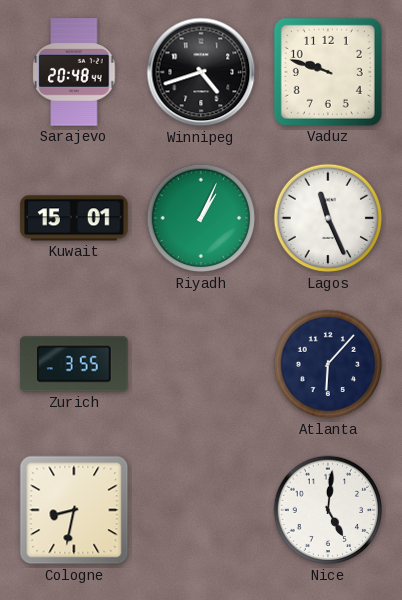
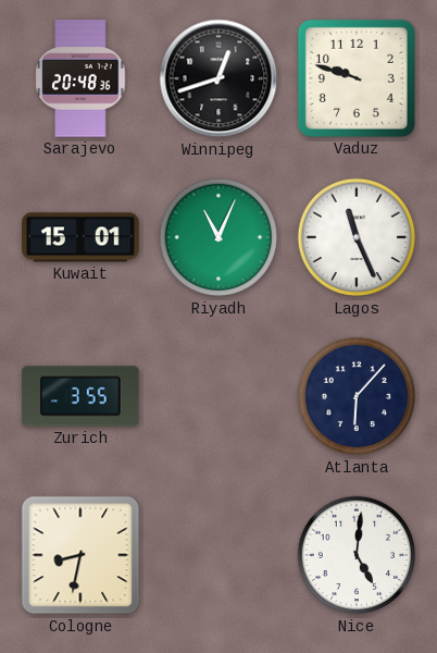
Sarajevo: 20:48:44 -> 20:48:36 (80, 78)
Winnipeg: 4:42 -> 12:42 (218, 78)
Riyadh: 1:04 -> 11:04 (218, 237)
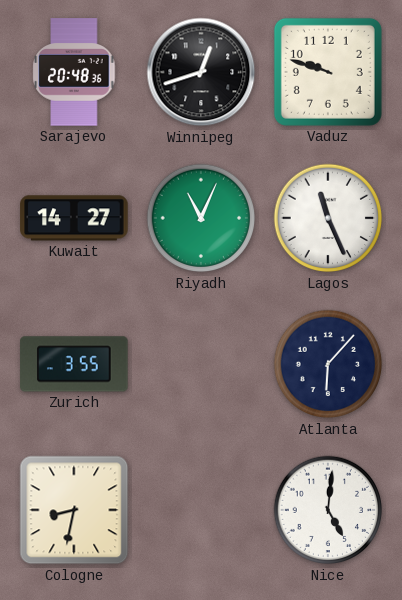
Kuwait: 15:01 -> 14:27 (74, 218)
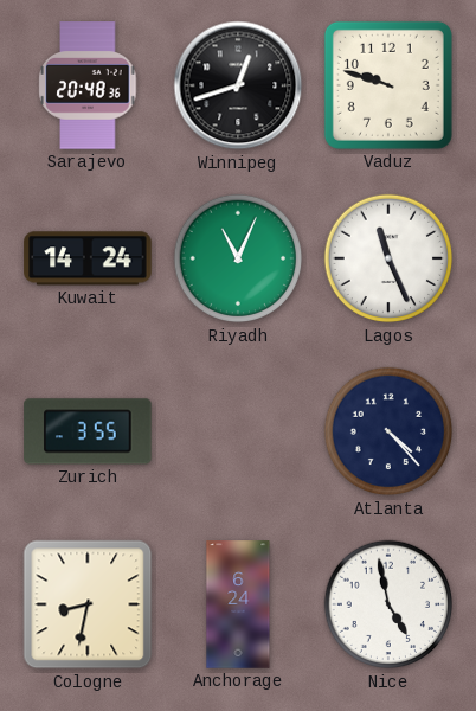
Kuwait: 14:27 -> 14:24 (88, 258)
Atlanta: 6:07 -> 4:23 (388, 431)
Anchorage: none -> 6:24 (238, 604)
Nice: 5:01 -> 4:58 (388, 604)
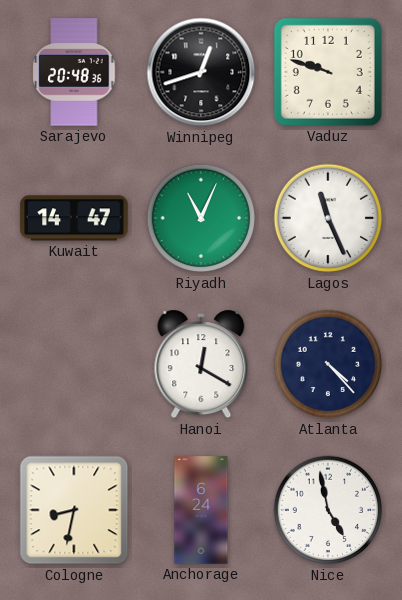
Kuwait: 14:24 -> 14:47 (74, 218)
Zurich: 3:55 -> none (88, 431)
Hanoi: none -> 12:20 (201, 364)
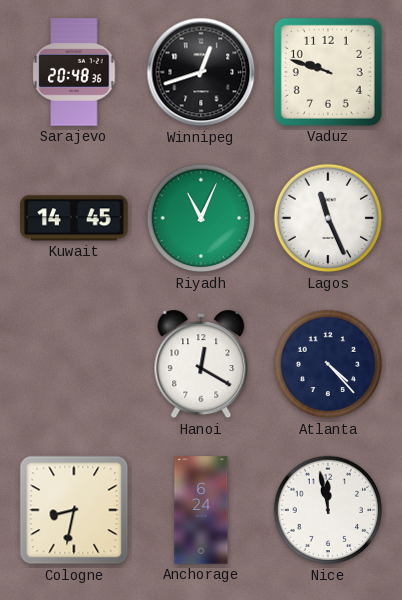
Kuwait: 14:47 -> 14:45 (74, 218)
Nice: 4:58 -> 11:58 (328, 510)
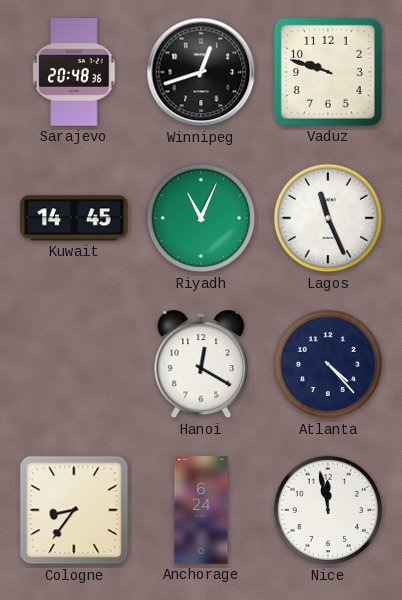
Cologne: 8:32 -> 8:36 (74, 510)
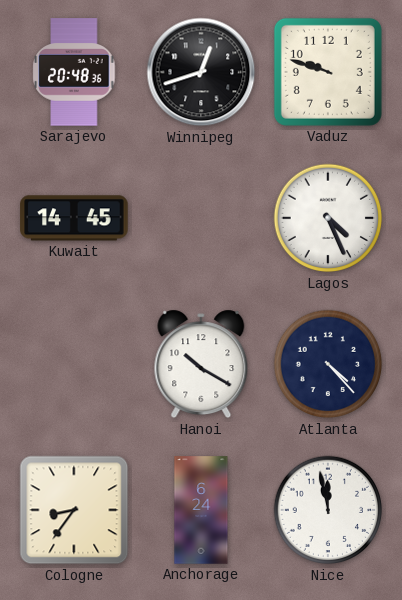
Riyadh: 11:04 -> none (201, 218)
Lagos: 11:26 -> 4:26 (328, 218)
Hanoi: 12:20 -> 10:20 (201, 364)
